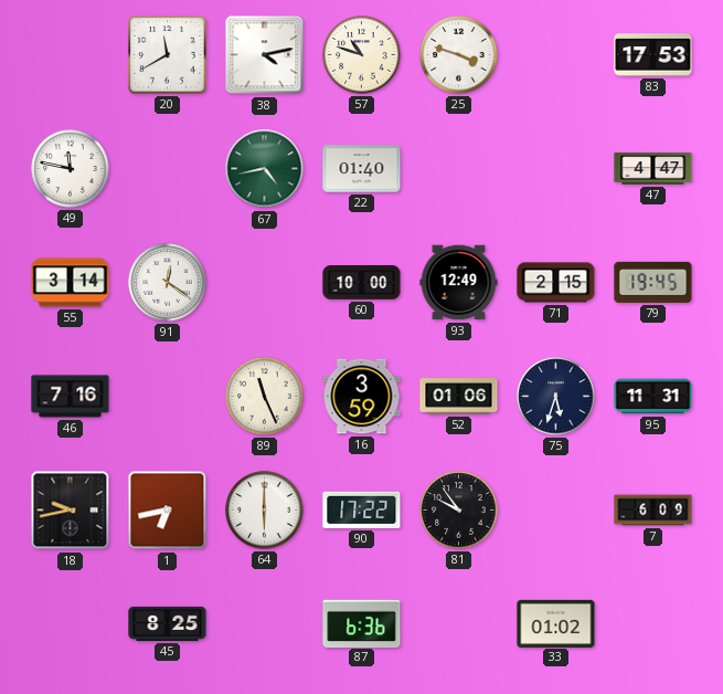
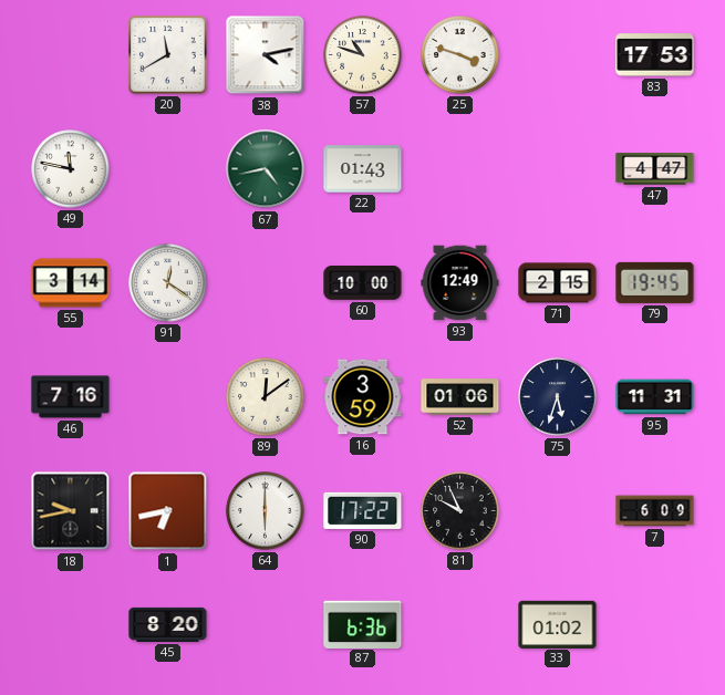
22: 01:40 -> 01:43 (363, 169)
89: 11:26 -> 12:09 (266, 397)
81: 9:54 -> 9:56 (460, 511)
45: 8:25 -> 8:20 (168, 624)
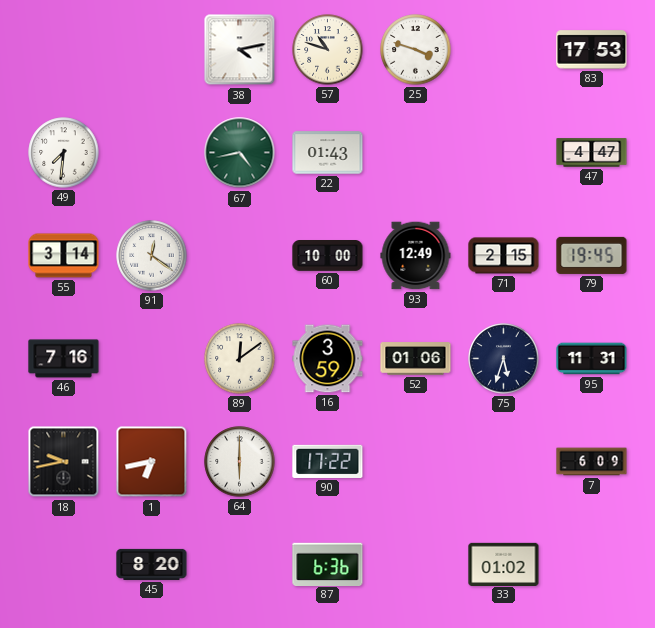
20: 11:40 -> none (168, 55)
49: 11:47 -> 7:31 (64, 153)
81: 9:56 -> none (460, 511)
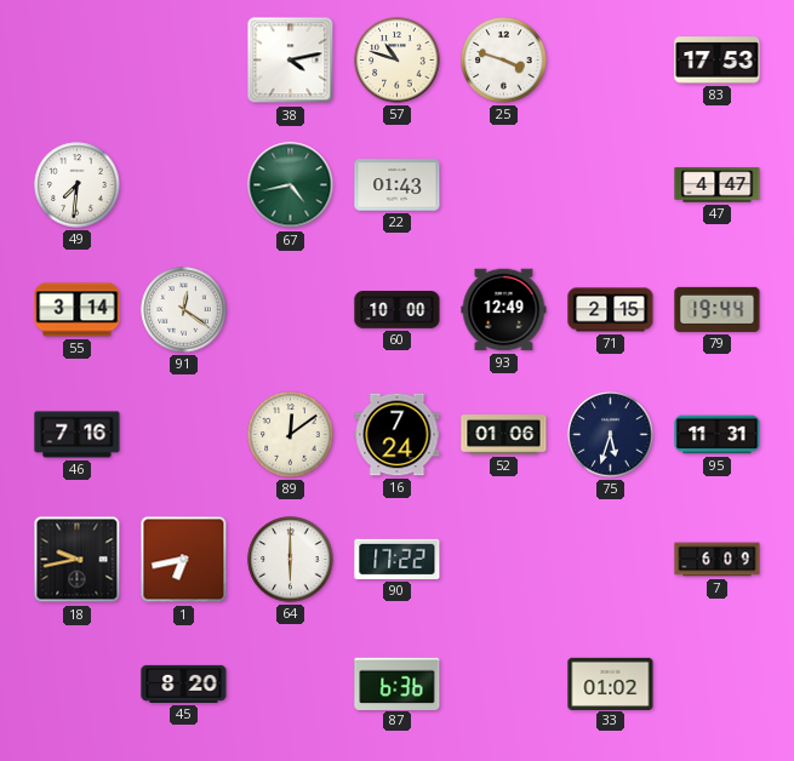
79: 19:45 -> 19:44 (718, 309)
16: 3:59 -> 7:24 (398, 435)
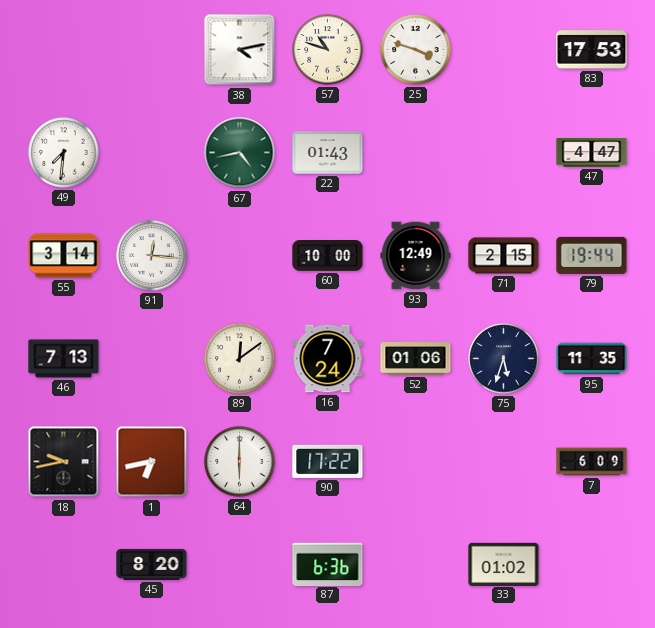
91: 12:21 -> 12:16 (152, 256)
46: 7:16 -> 7:13 (64, 359)
95: 11:31 -> 11:35 (592, 359)
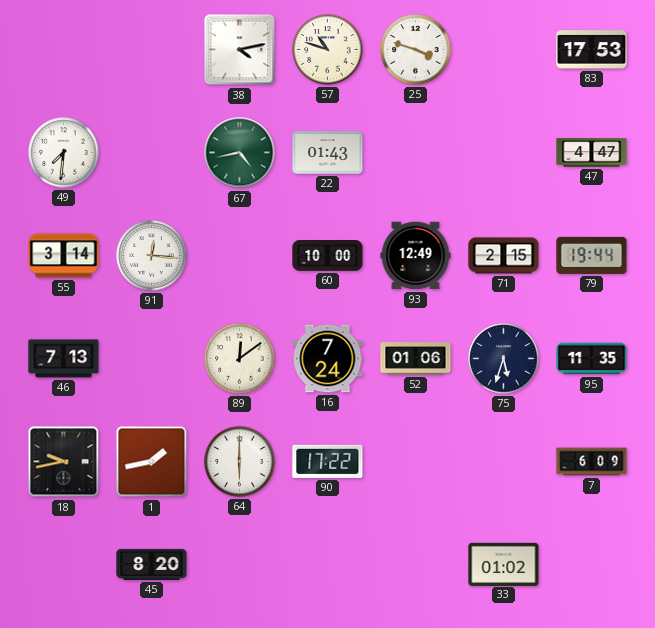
1: 6:43 -> 1:43 (152, 462)
87: 6:36 -> none (328, 564)
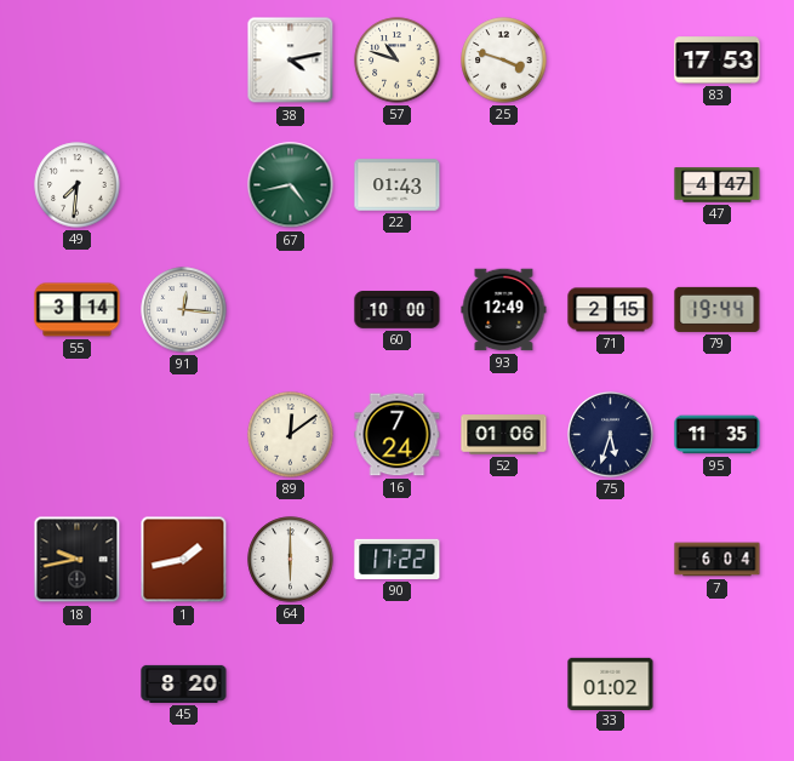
46: 7:13 -> none (64, 359)
7: 6:09 -> 6:04 (718, 560)
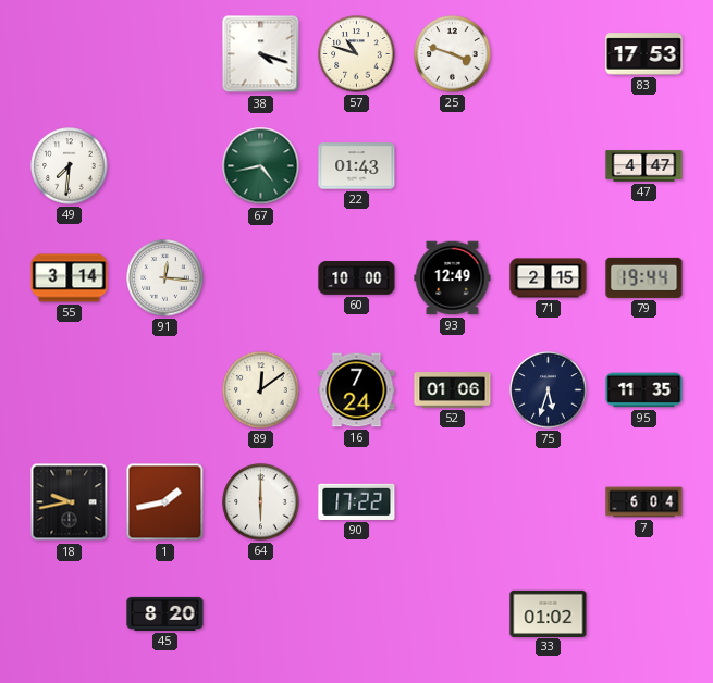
38: 4:13 -> 4:18 (261, 54)
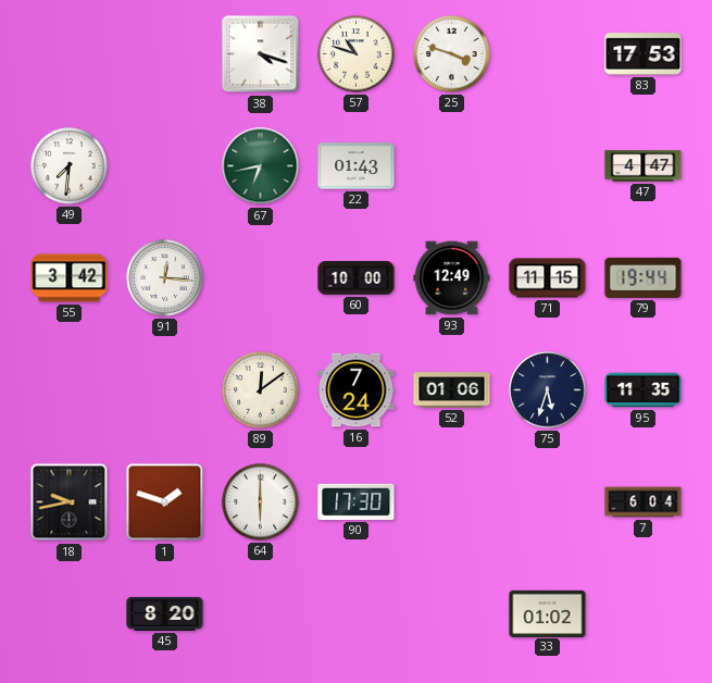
67: 4:43 -> 6:43 (261, 166)
55: 3:14 -> 3:42 (70, 278)
71: 2:15 -> 11:15 (548, 278)
1: 1:43 -> 1:48 (165, 502)
90: 17:22 -> 17:30 (357, 501)
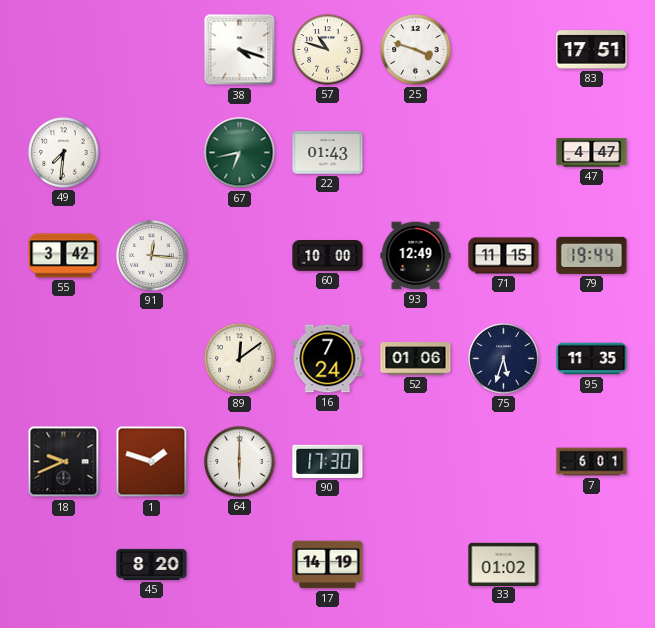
83: 17:53 -> 17:51 (592, 50)
18: 9:43 -> 9:41 (64, 462)
7: 6:04 -> 6:01 (592, 462)
17: none -> 14:19 (328, 565)
